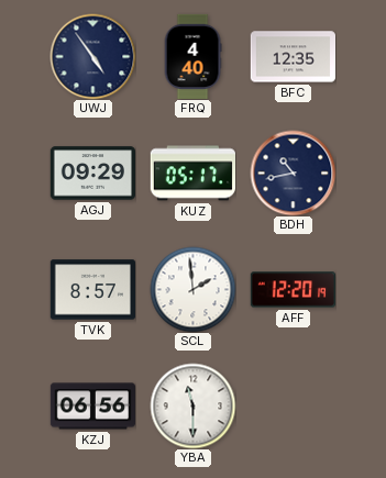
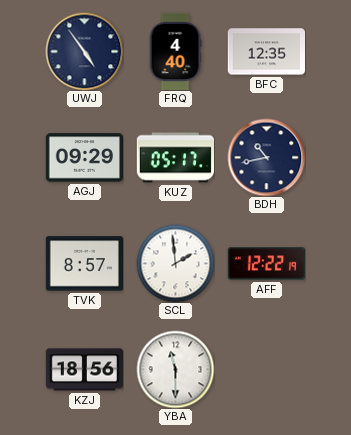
AFF: 12:20 -> 12:22 (266, 264)
KZJ: 06:56 -> 18:56 (84, 370)
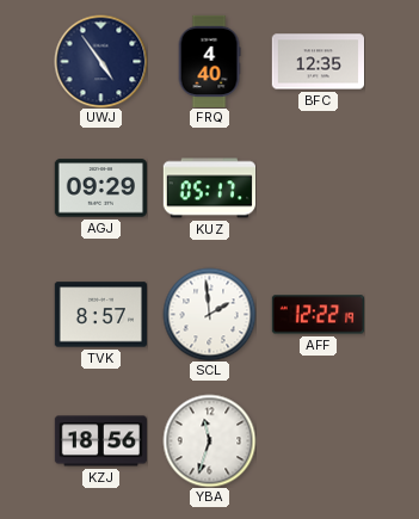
BDH: 10:43 -> none (266, 157)
YBA: 11:30 -> 11:33 (209, 440)
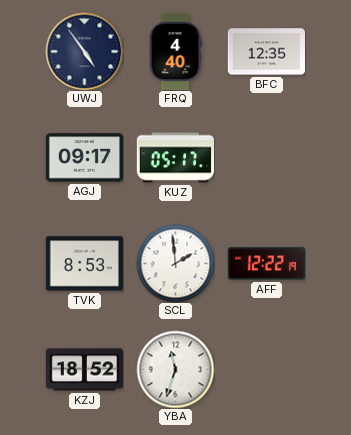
AGJ: 09:29 -> 09:17 (84, 158)
TVK: 8:57 -> 8:53 (84, 264)
KZJ: 18:56 -> 18:52 (84, 370)
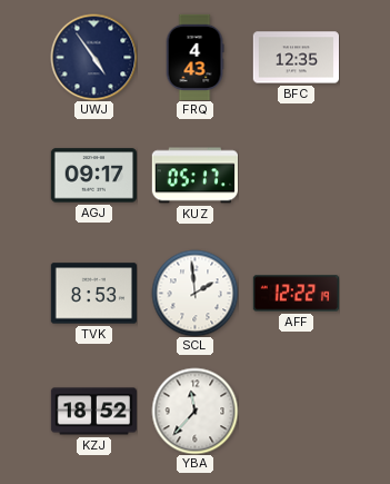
FRQ: 4:40 -> 4:43 (194, 57)
YBA: 11:33 -> 11:37 (194, 411)
